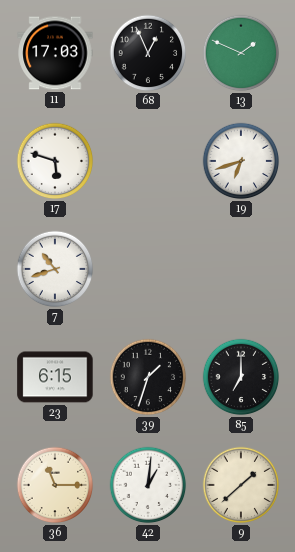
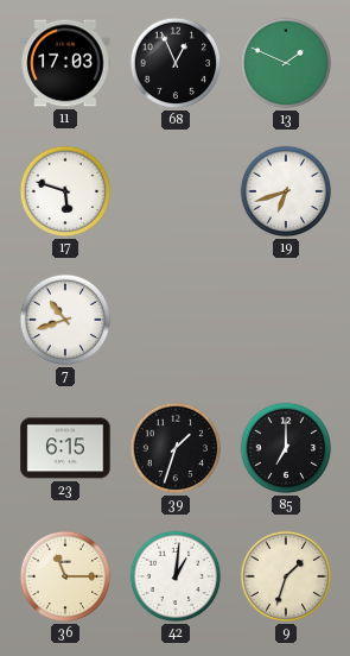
9: 1:38 -> 1:33 (286, 576)
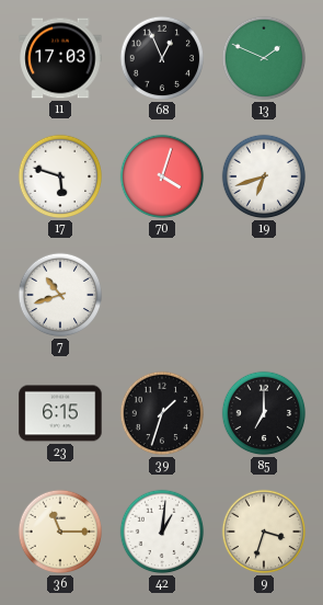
70: none -> 4:03 (162, 176)
9: 1:33 -> 3:33 (264, 532)
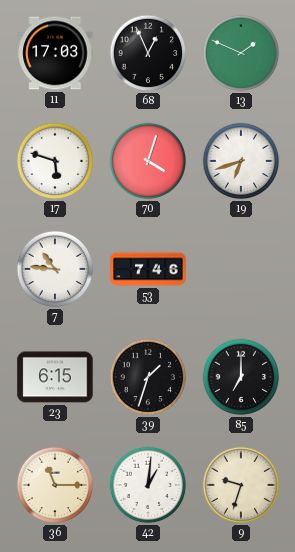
7: 10:42 -> 10:46 (55, 269)
53: none -> 7:46 (148, 269)
9: 3:33 -> 9:33 (241, 485)
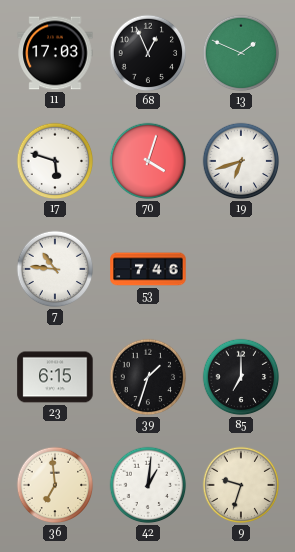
36: 11:15 -> 6:59 (55, 485)
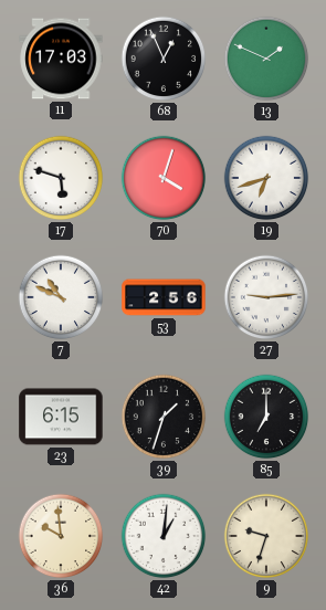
7: 10:46 -> 10:49 (61, 297)
53: 7:46 -> 2:56 (164, 297)
27: none -> 9:14 (266, 297)
36: 6:59 -> 9:59 (61, 536)
